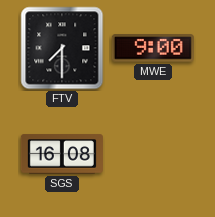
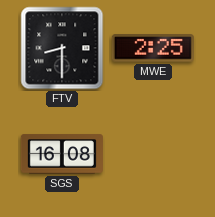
FTV: 7:30 -> 8:30 (62, 48)
MWE: 9:00 -> 2:25 (153, 48)
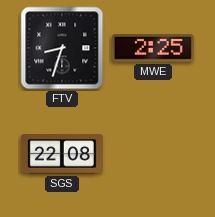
FTV: 8:30 -> 8:33 (62, 48)
SGS: 16:08 -> 22:08 (62, 154)
